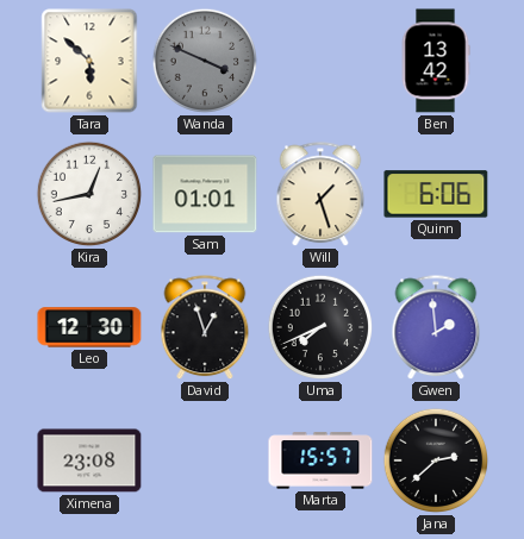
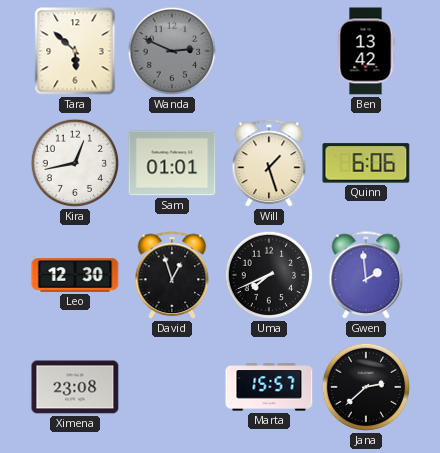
Wanda: 3:49 -> 2:49 (172, 51)
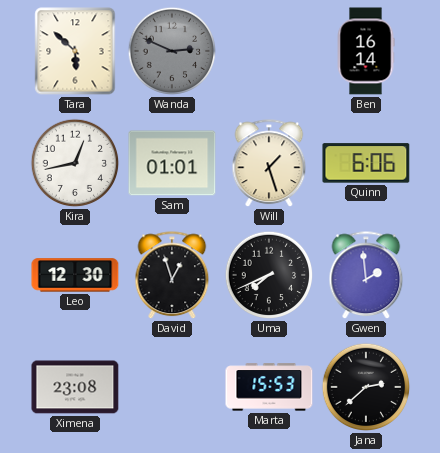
Ben: 13:42 -> 16:14 (366, 51)
Marta: 15:57 -> 15:53 (269, 387)
